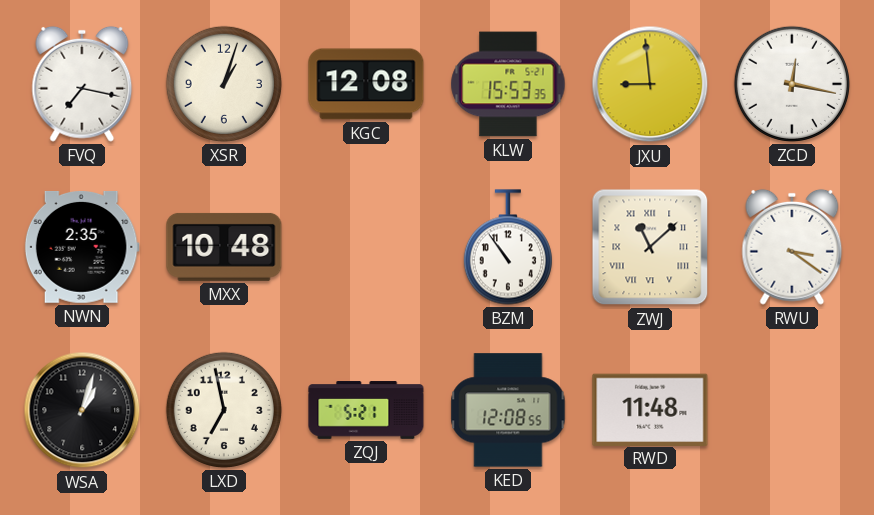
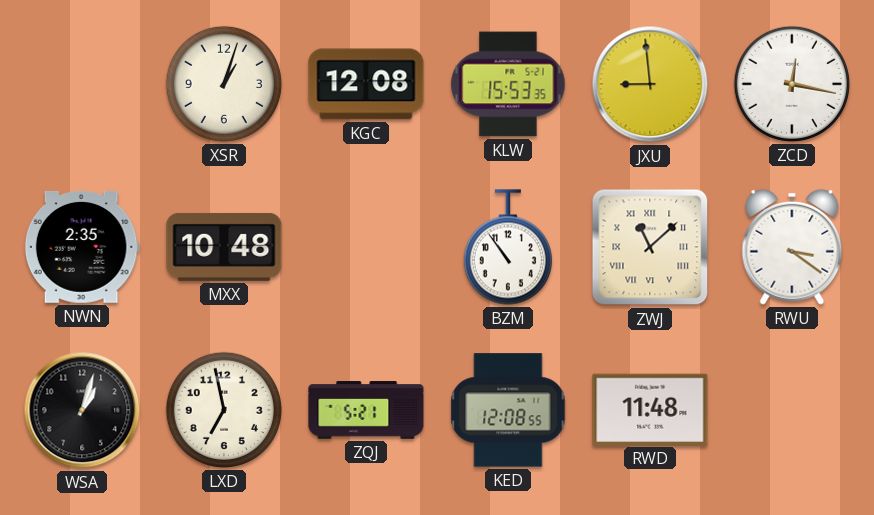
FVQ: 7:17 -> none (82, 84)
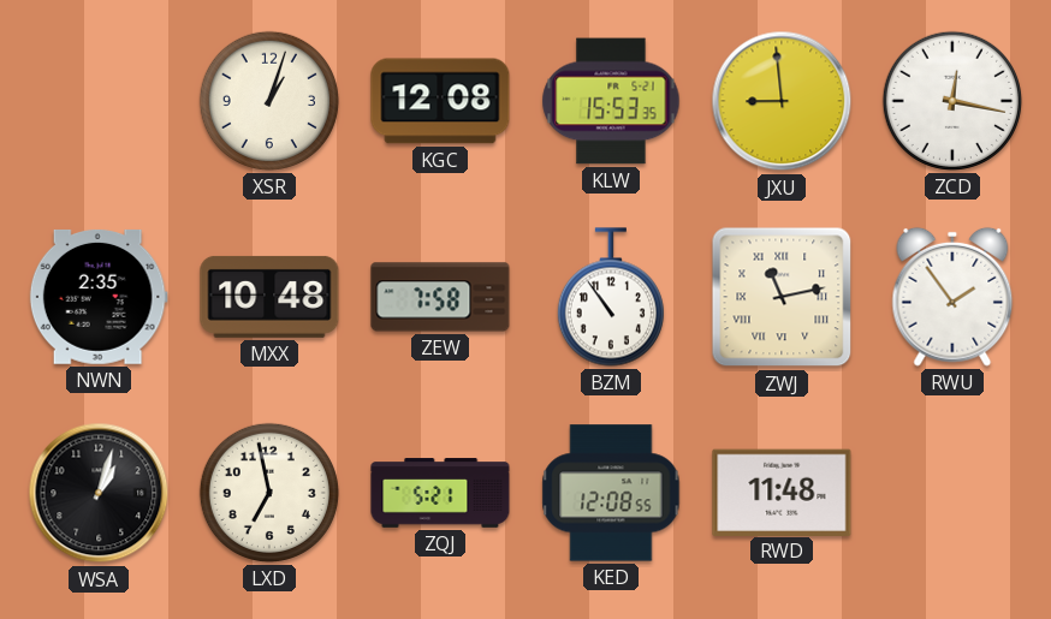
ZEW: none -> 7:58 (440, 297)
ZWJ: 11:08 -> 11:13 (782, 297)
RWU: 3:21 -> 1:54 (952, 297)
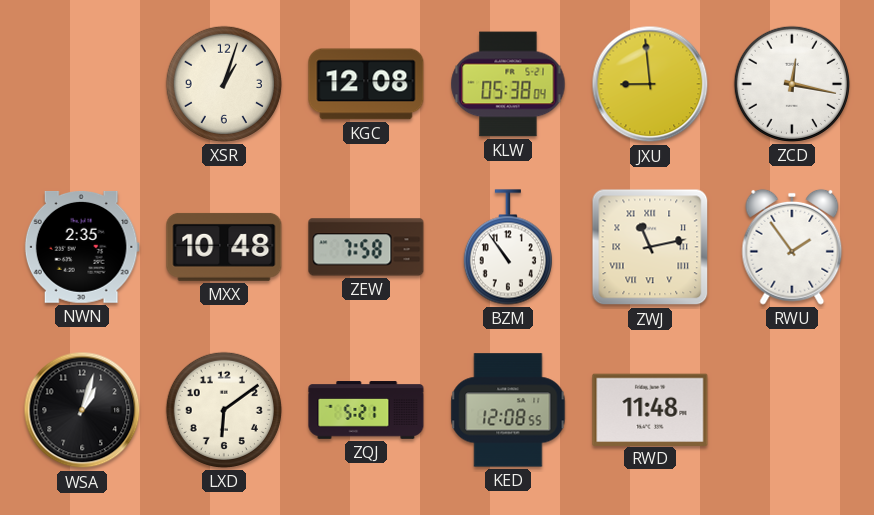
KLW: 15:53 -> 05:38 (508, 84)
LXD: 6:58 -> 6:09 (224, 410)
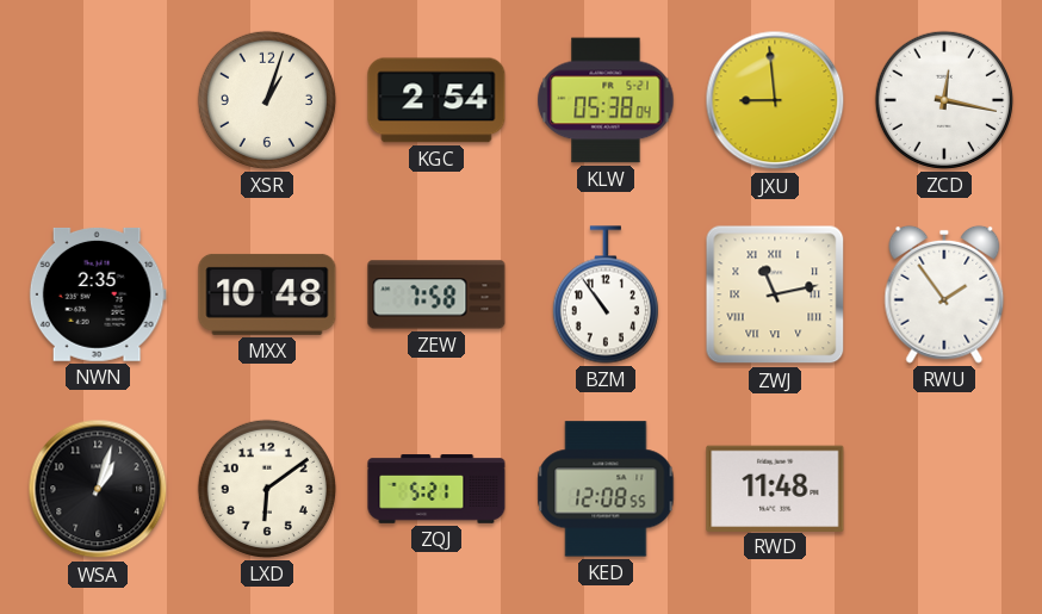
KGC: 12:08 -> 2:54 (436, 100)
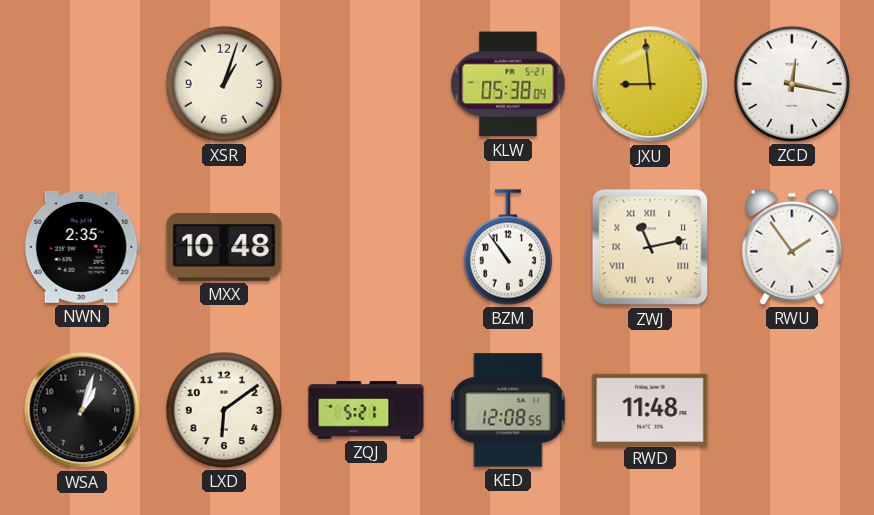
KGC: 2:54 -> none (436, 100)
ZEW: 7:58 -> none (436, 294)
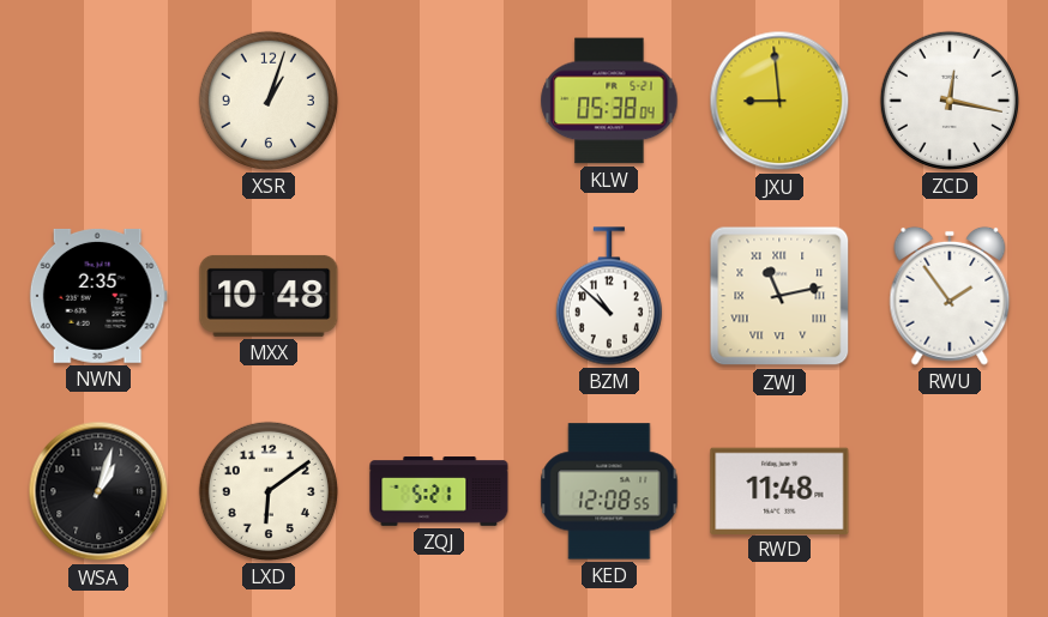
BZM: 10:54 -> 10:52 (609, 296)
